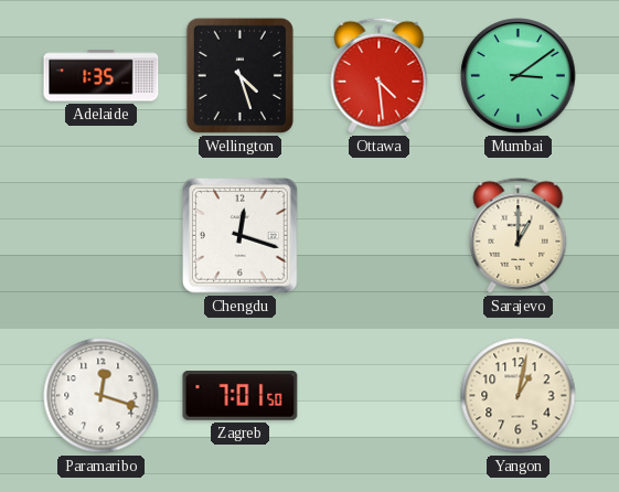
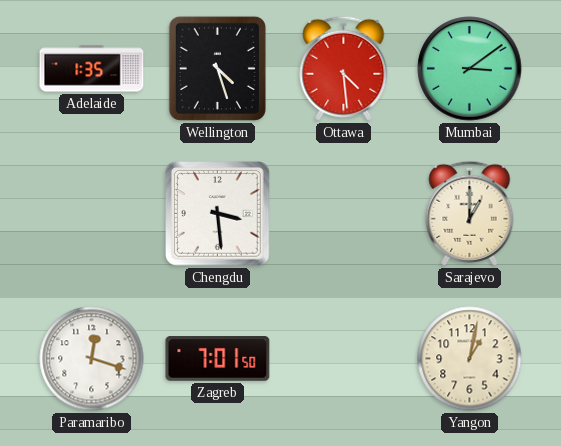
Chengdu: 12:18 -> 3:29 (218, 214)
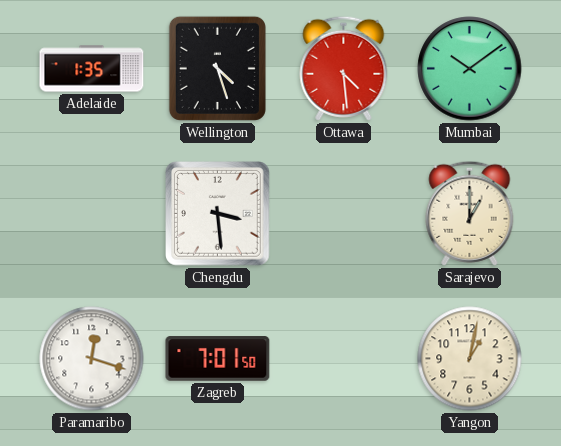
Mumbai: 3:09 -> 10:09 (470, 69)
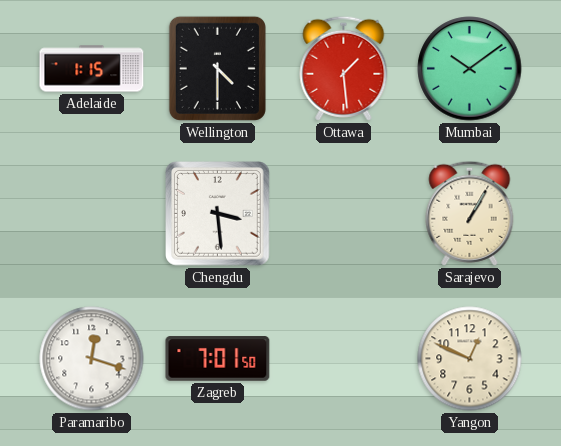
Adelaide: 1:35 -> 1:15 (92, 69)
Wellington: 4:27 -> 4:30 (217, 68)
Ottawa: 4:29 -> 1:29 (344, 68)
Sarajevo: 1:00 -> 1:05 (470, 213)
Yangon: 1:02 -> 12:49 (470, 359)
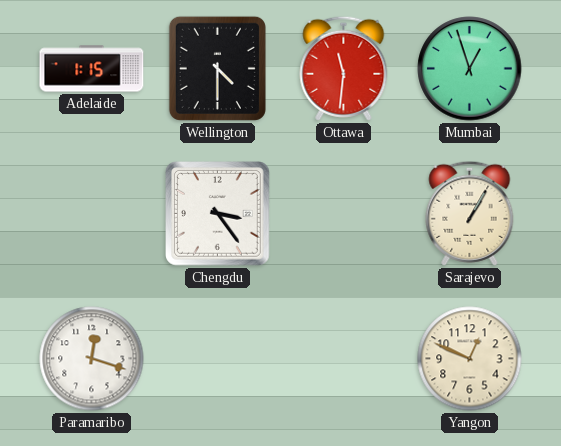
Ottawa: 1:29 -> 11:31 (344, 68)
Mumbai: 10:09 -> 12:57 (470, 69)
Chengdu: 3:29 -> 3:24 (218, 214)
Zagreb: 7:01 -> none (218, 359)
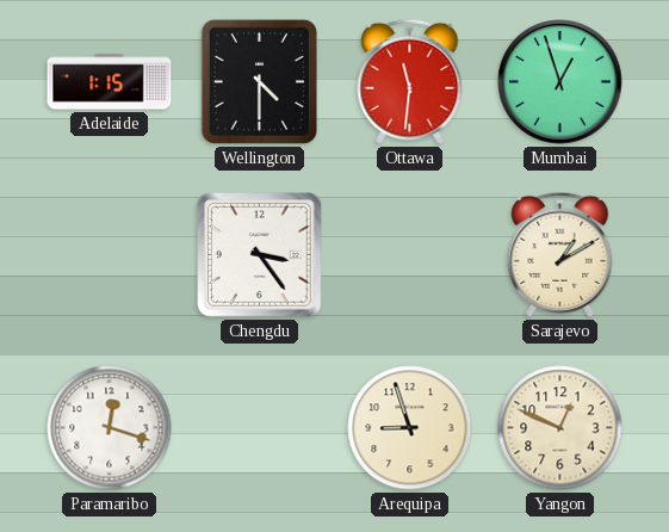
Sarajevo: 1:05 -> 1:10 (560, 254)
Arequipa: none -> 8:57 (410, 428)
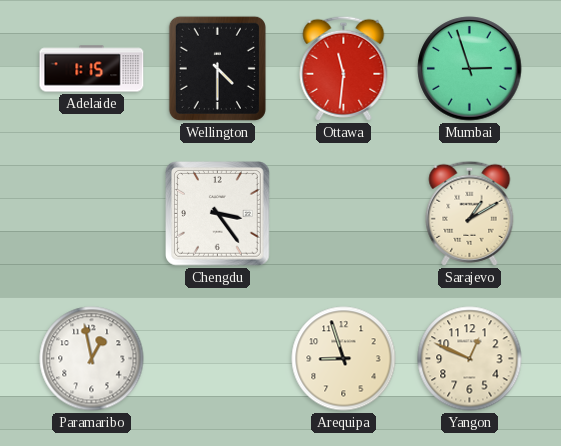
Mumbai: 12:57 -> 2:57 (470, 69)
Paramaribo: 12:18 -> 12:58 (92, 359)
